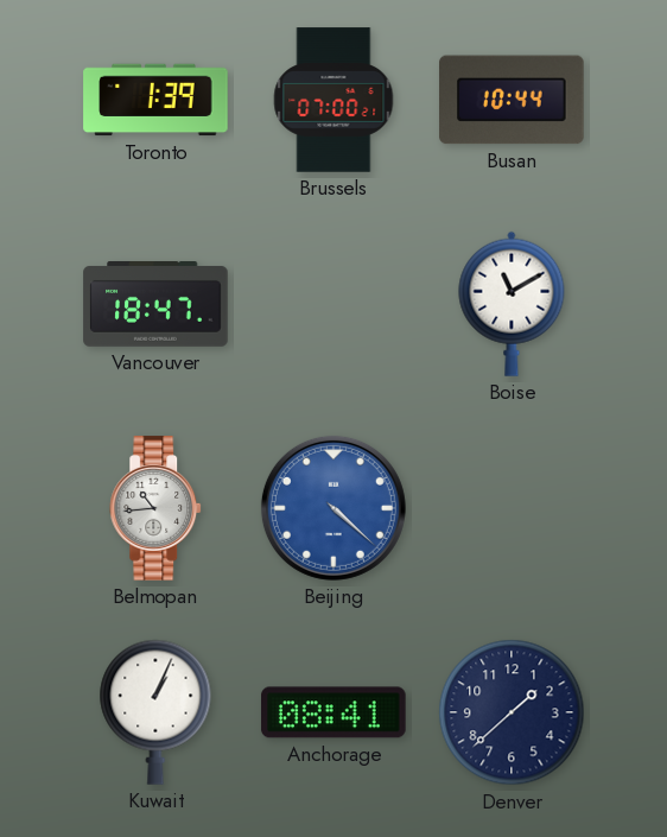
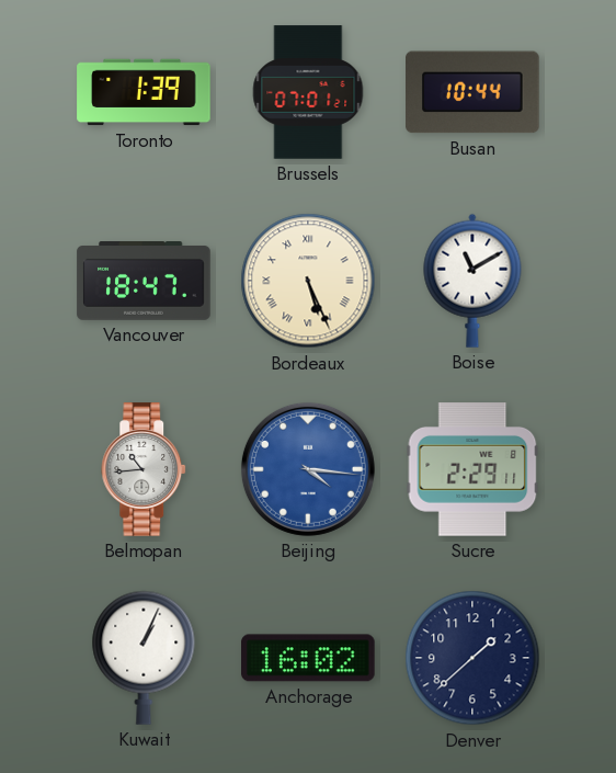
Brussels: 07:00 -> 07:01 (308, 92)
Bordeaux: none -> 5:26 (308, 281)
Beijing: 4:22 -> 4:16 (308, 469)
Sucre: none -> 2:29 (472, 469)
Anchorage: 08:41 -> 16:02 (308, 658)
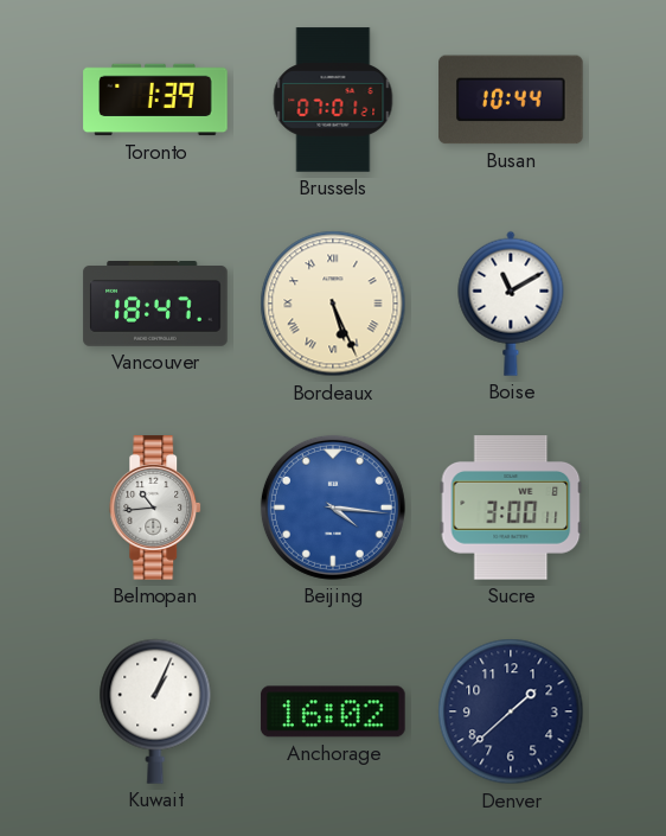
Sucre: 2:29 -> 3:00 (511, 508)
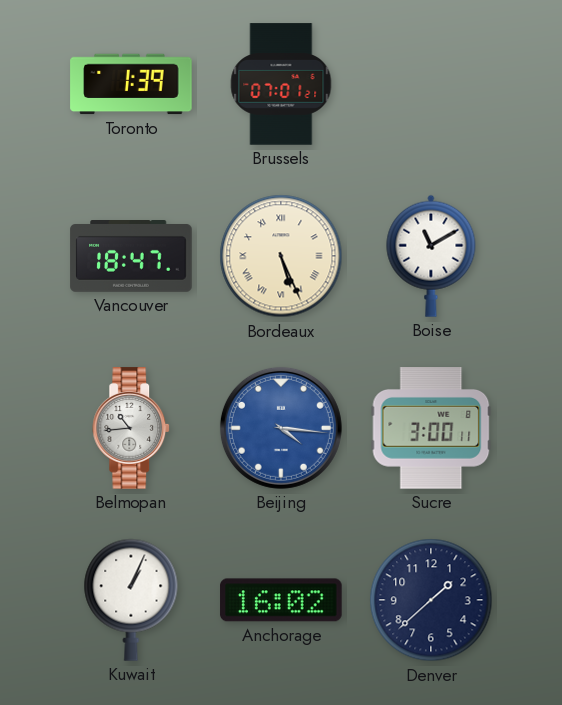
Busan: 10:44 -> none (511, 100)
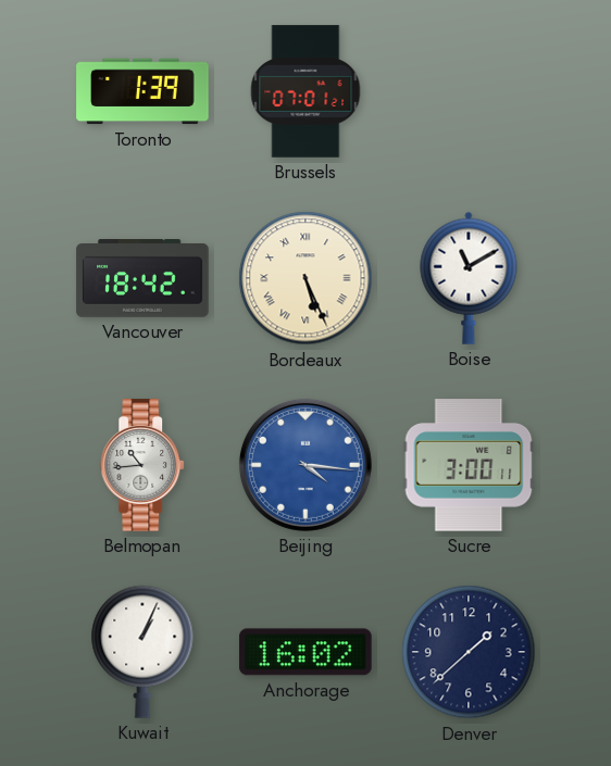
Vancouver: 18:47 -> 18:42 (142, 279)
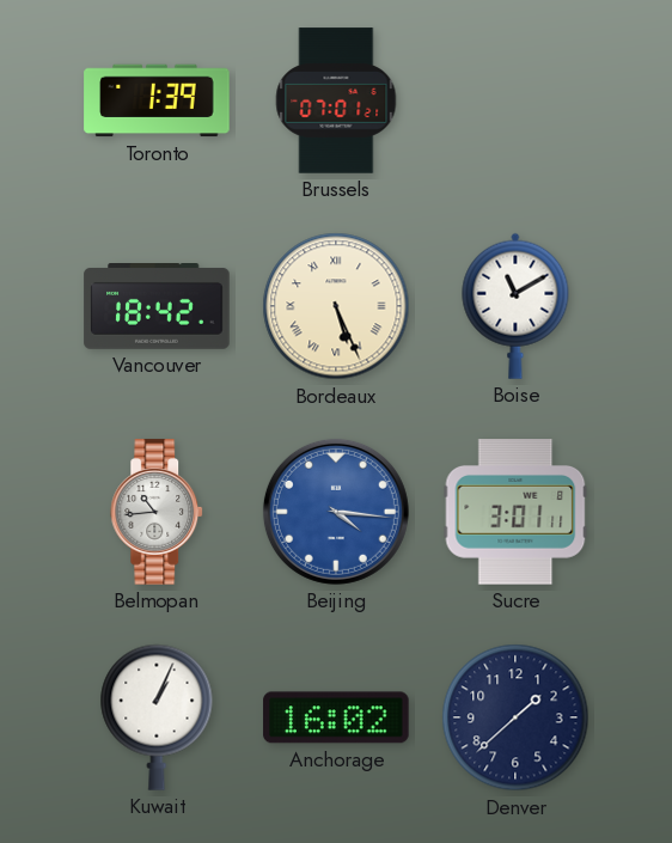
Sucre: 3:00 -> 3:01 (515, 512)
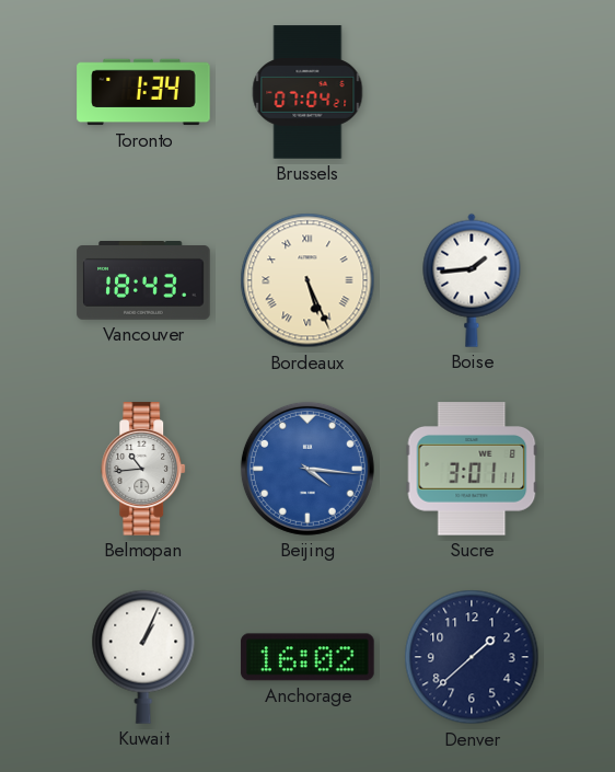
Toronto: 1:39 -> 1:34 (143, 92)
Brussels: 07:01 -> 07:04 (307, 92)
Vancouver: 18:42 -> 18:43 (143, 281)
Boise: 11:10 -> 1:44 (472, 280)
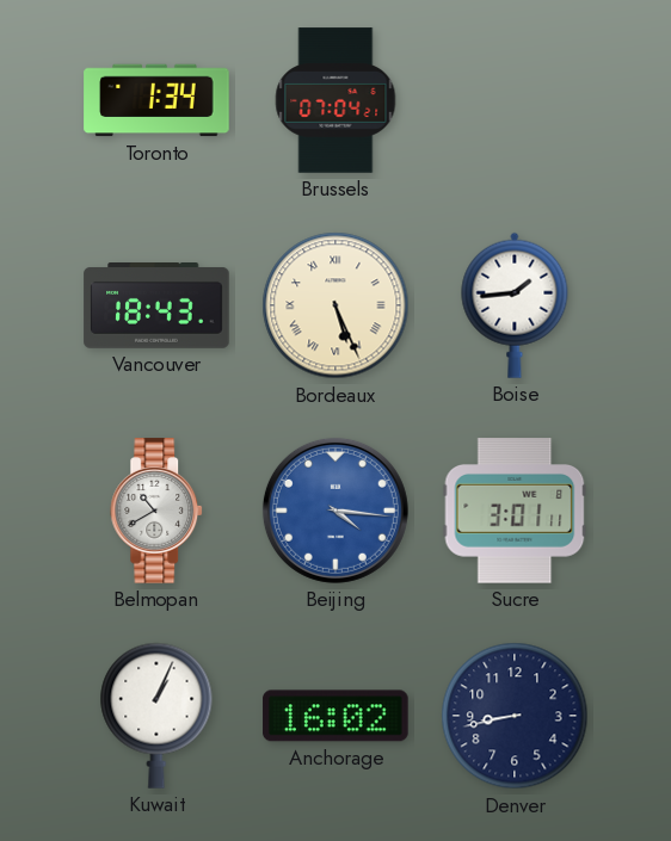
Belmopan: 10:44 -> 10:40 (158, 511)
Denver: 1:38 -> 8:43 (515, 716)
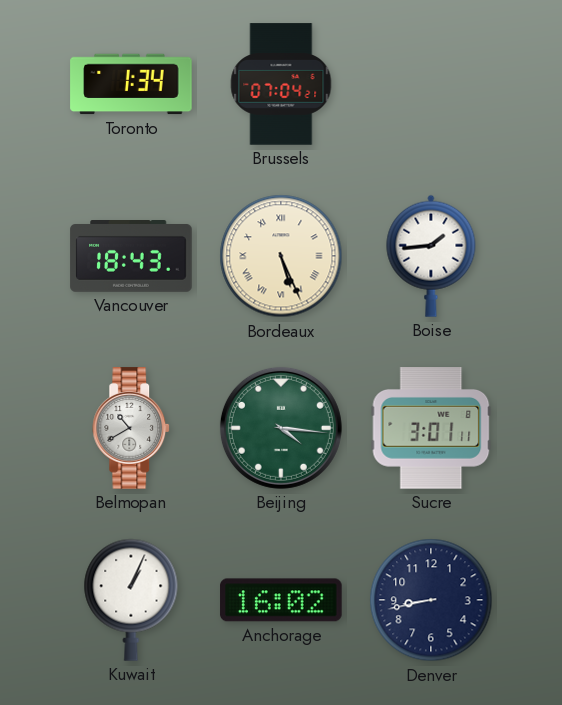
Beijing dial: blue -> green (281, 428)
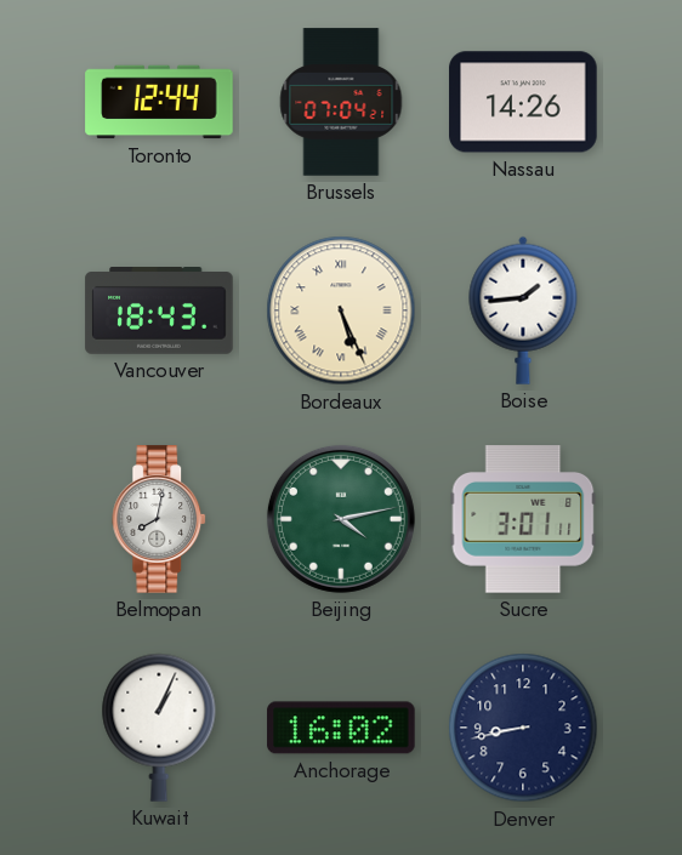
Toronto: 1:34 -> 12:44 (159, 102)
Nassau: none -> 14:26 (523, 102)
Belmopan: 10:40 -> 8:02 (160, 519)
Beijing: 4:16 -> 4:13 (341, 519)
